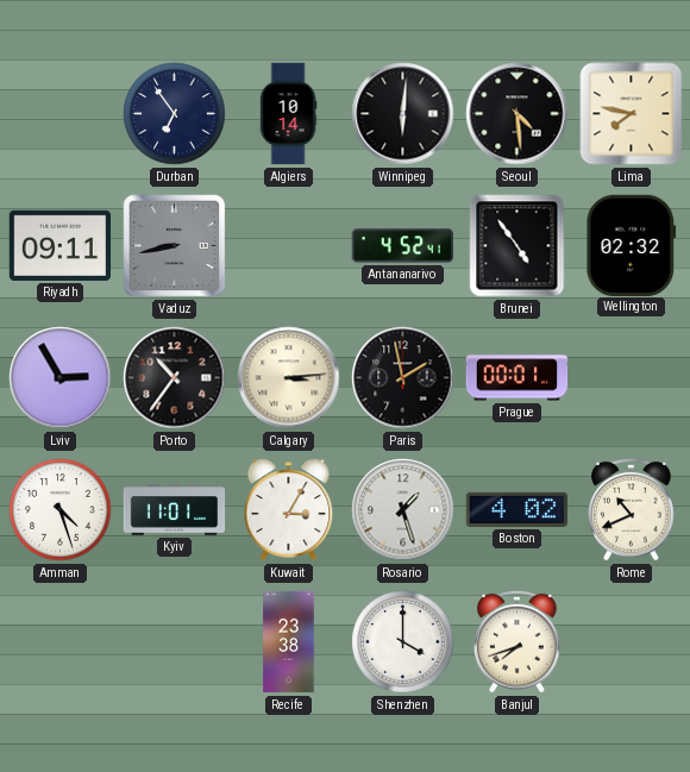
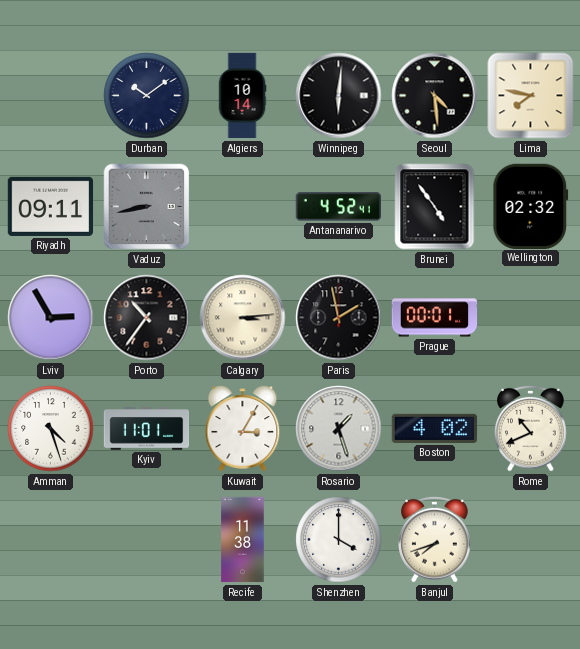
Durban: 6:54 -> 10:09 (147, 96)
Recife: 23:38 -> 11:38 (243, 540)
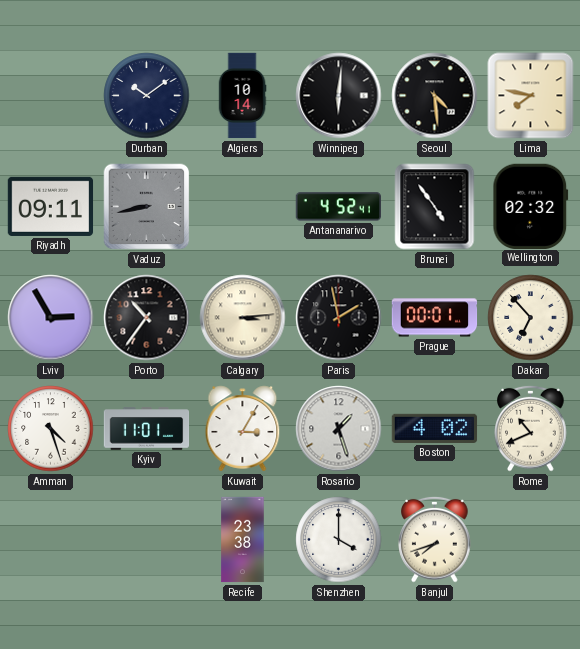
Dakar: none -> 6:53 (531, 318)
Recife: 11:38 -> 23:38 (243, 540)
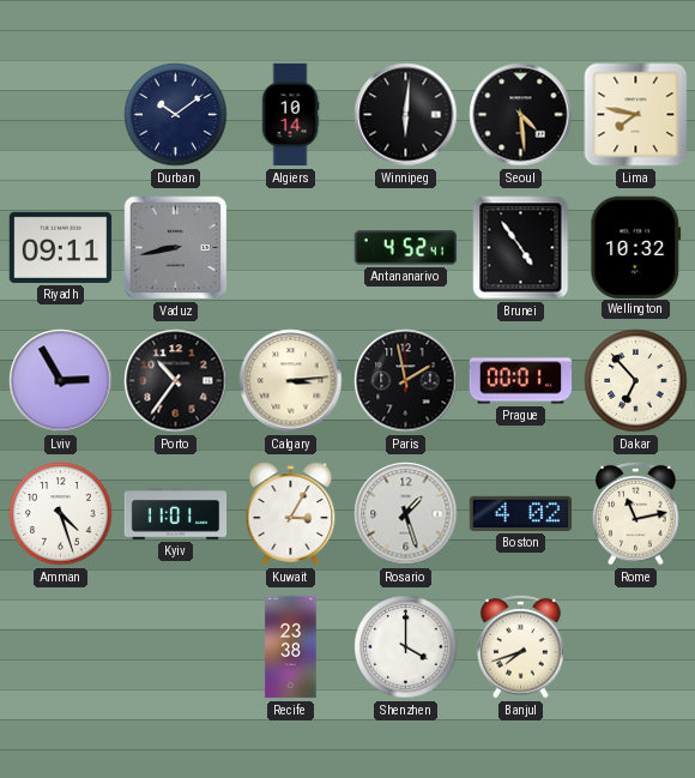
Wellington: 02:32 -> 10:32 (636, 247)
Rome: 10:41 -> 11:13 (636, 513)
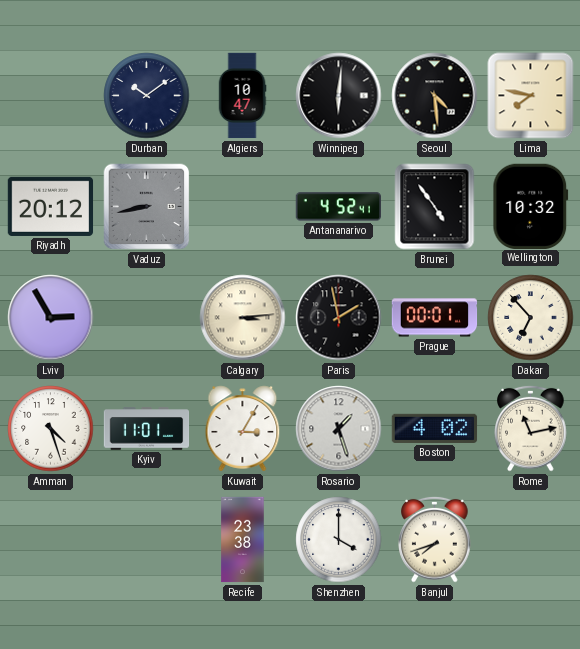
Algiers: 10:14 -> 10:47 (242, 96)
Riyadh: 09:11 -> 20:12 (51, 206)
Porto: 10:36 -> none (176, 381)
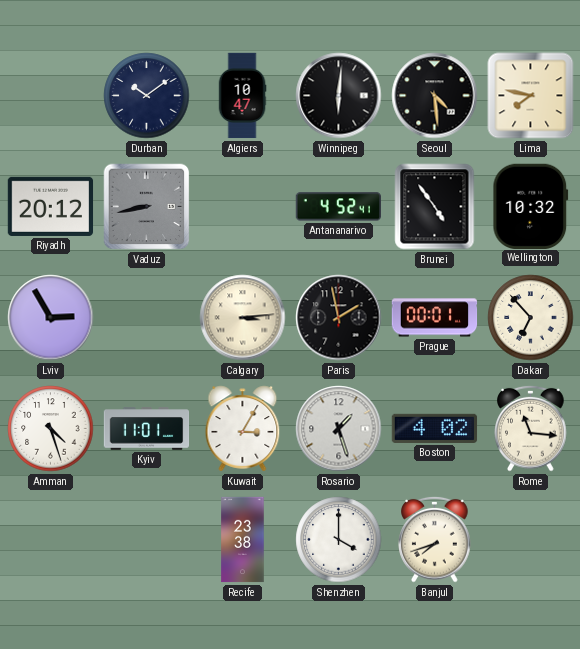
Rome: 11:13 -> 11:16 (531, 428)
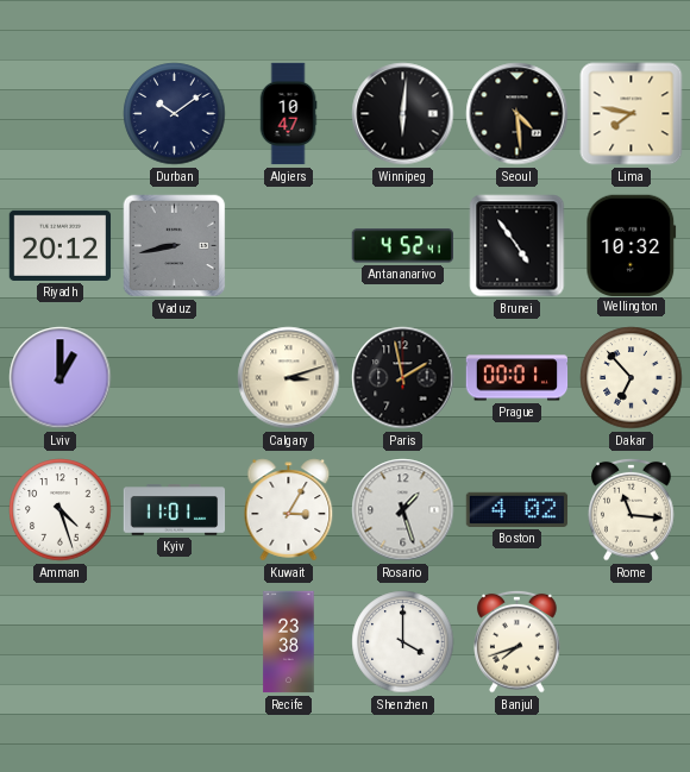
Lviv: 2:55 -> 1:00 (61, 378)
Calgary: 3:14 -> 3:12 (289, 378)
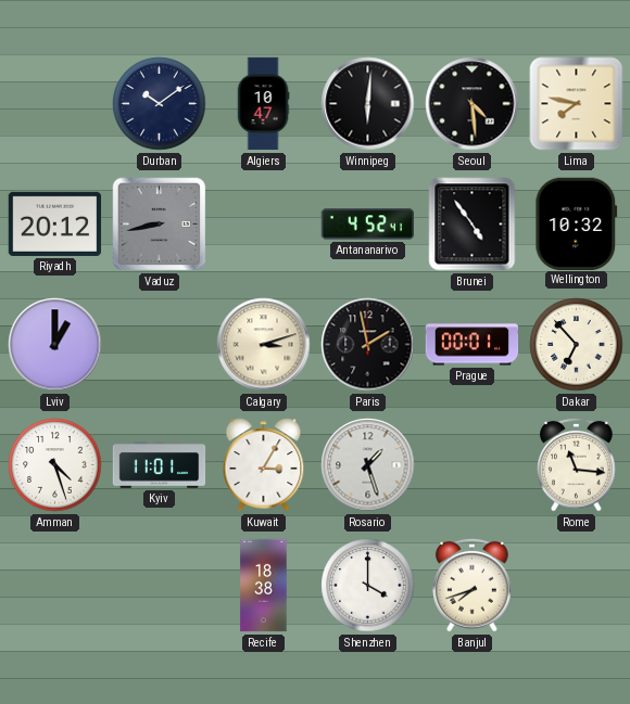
Boston: 4:02 -> none (517, 509)
Recife: 23:38 -> 18:38 (264, 586)
